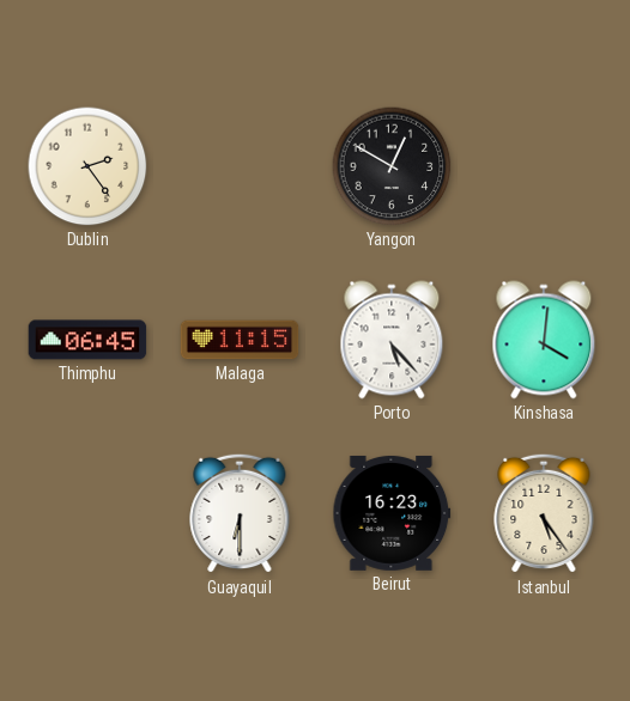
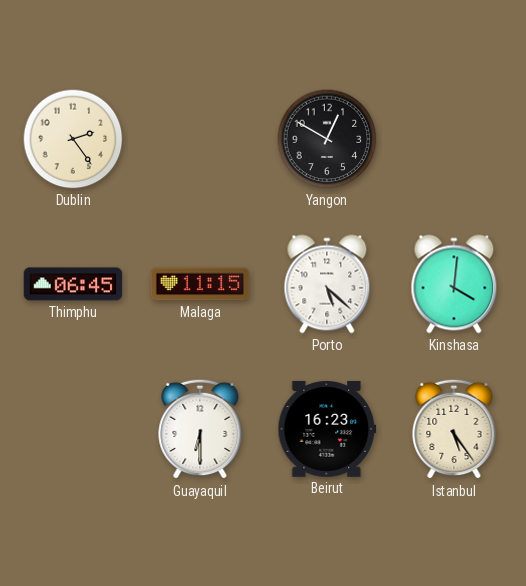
Porto: 5:23 -> 5:22 (327, 284)
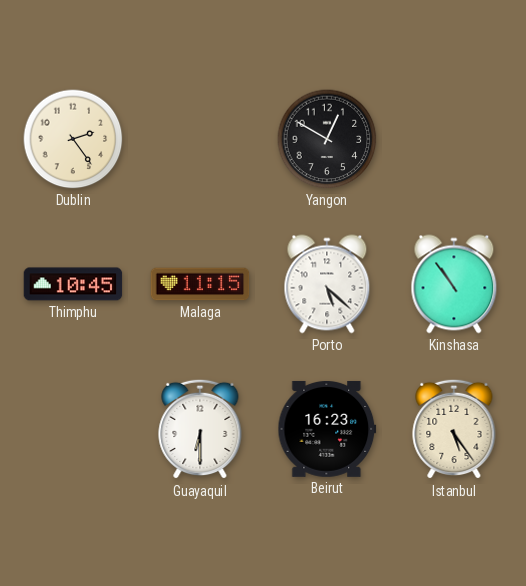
Thimphu: 06:45 -> 10:45 (73, 284)
Kinshasa: 4:01 -> 10:54 (454, 284)
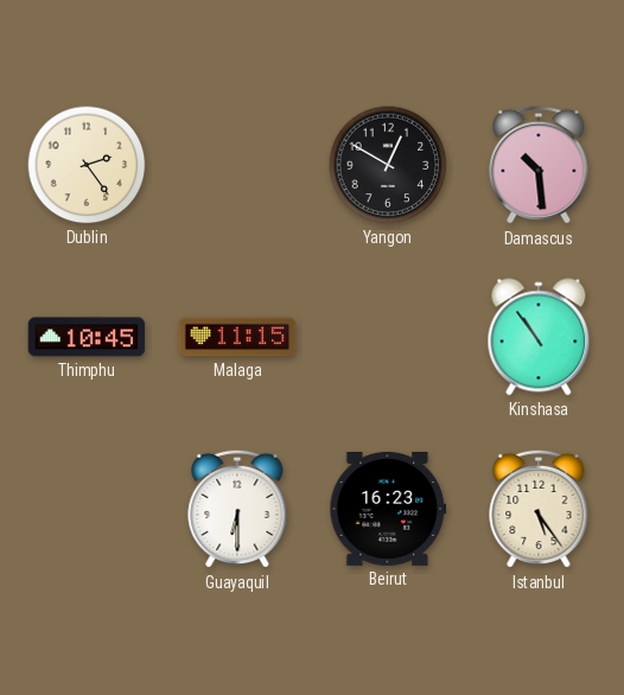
Damascus: none -> 10:29 (539, 165)
Porto: 5:22 -> none (327, 284)
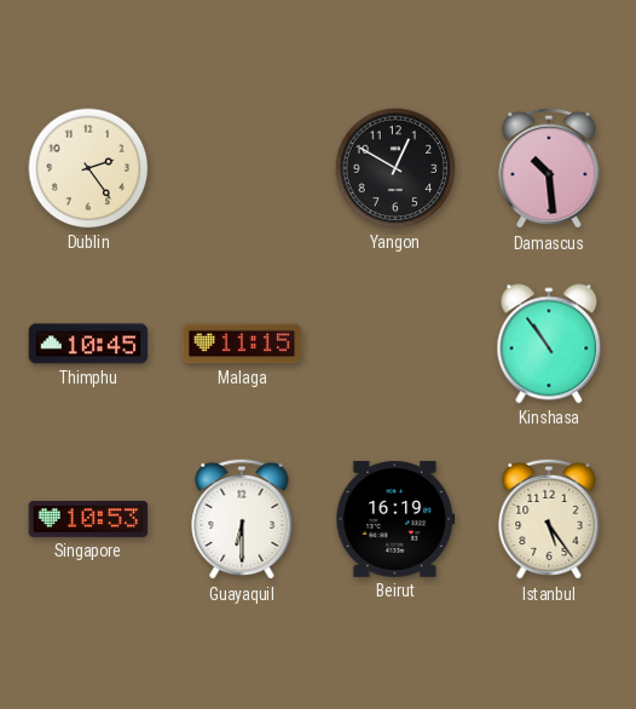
Singapore: none -> 10:53 (88, 519)
Beirut: 16:23 -> 16:19 (395, 519)
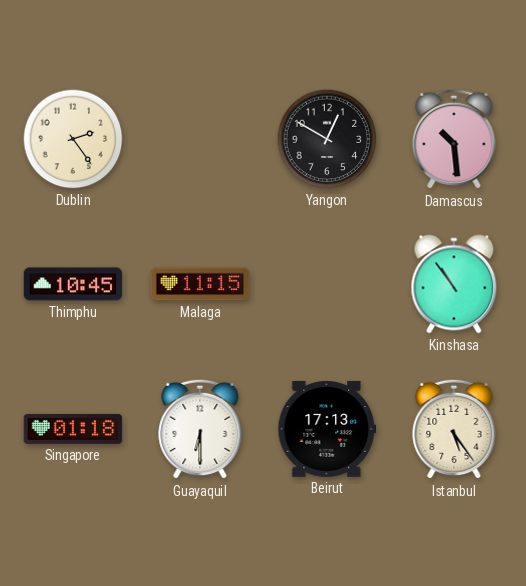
Singapore: 10:53 -> 01:18 (73, 429)
Beirut: 16:19 -> 17:13 (327, 429)
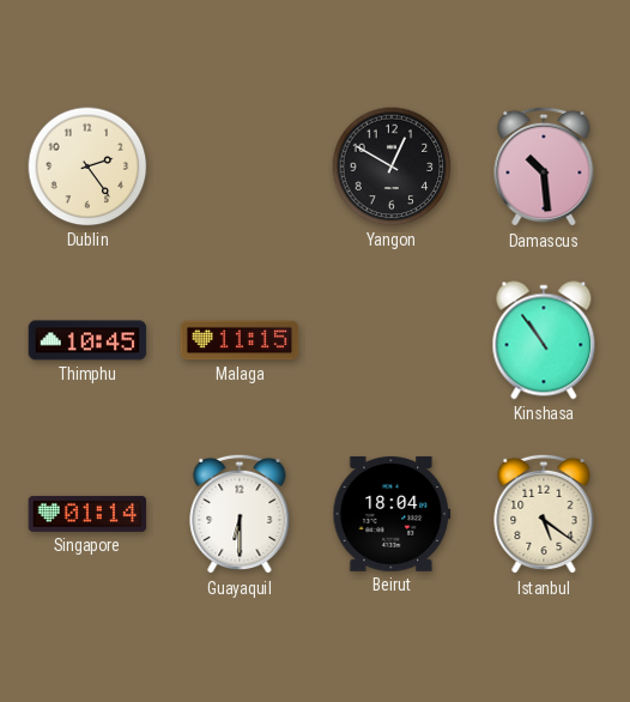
Singapore: 01:18 -> 01:14 (87, 514)
Beirut: 17:13 -> 18:04 (392, 514)
Istanbul: 5:24 -> 5:21 (544, 514)
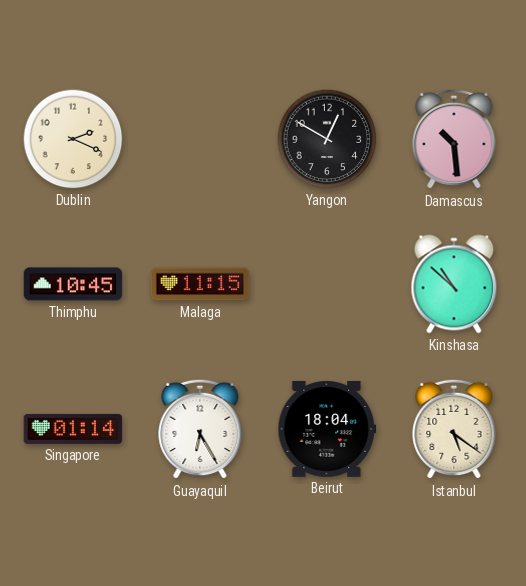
Dublin: 2:24 -> 2:19 (73, 139)
Kinshasa: 10:54 -> 10:52 (454, 284)
Guayaquil: 6:30 -> 6:25 (200, 429)
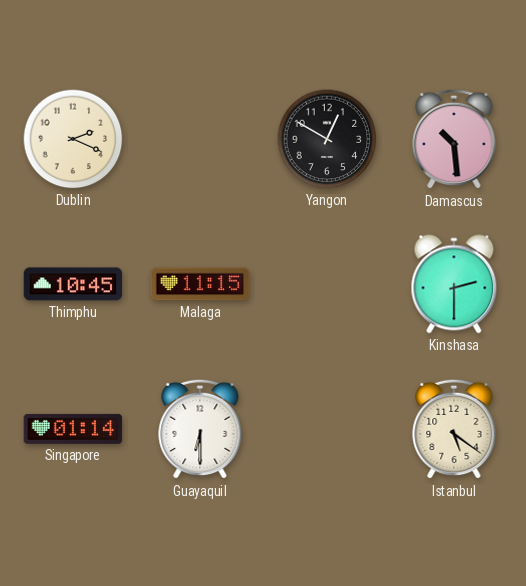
Kinshasa: 10:52 -> 2:30 (454, 284)
Guayaquil: 6:25 -> 6:30 (200, 429)
Beirut: 18:04 -> none (327, 429)
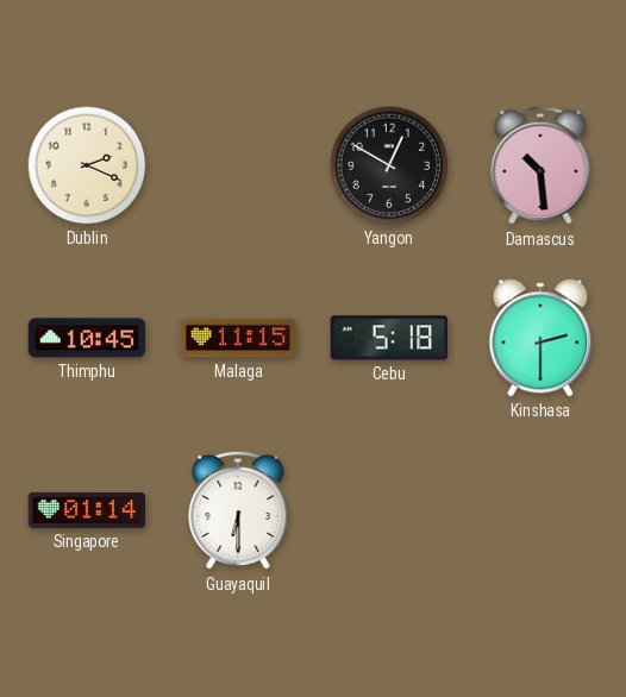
Cebu: none -> 5:18 (389, 338)
Istanbul: 5:21 -> none (454, 429)
